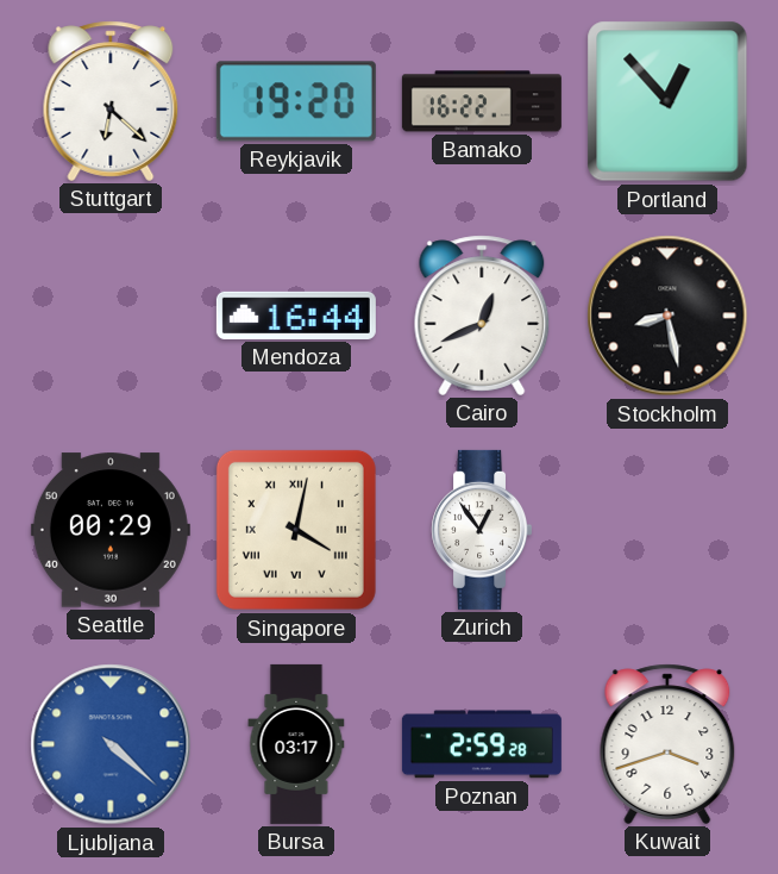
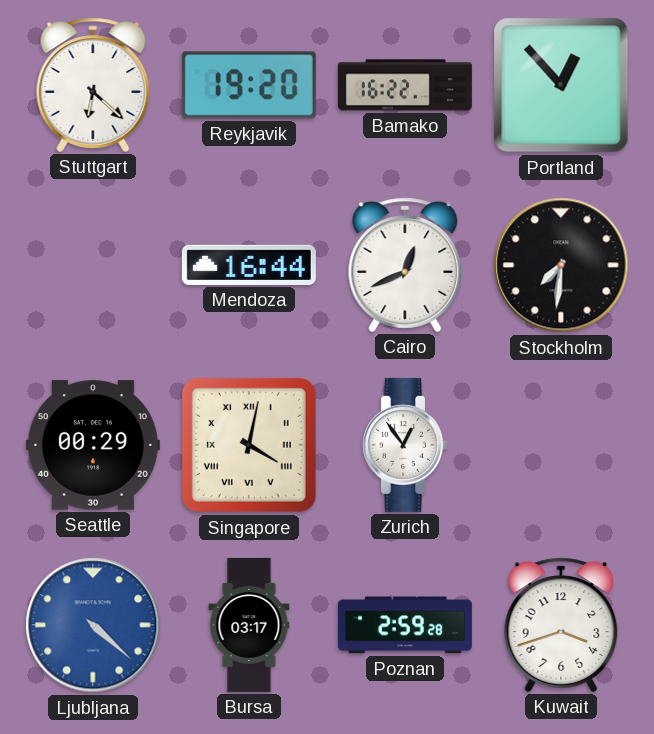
Stockholm: 8:28 -> 7:31 (561, 265)
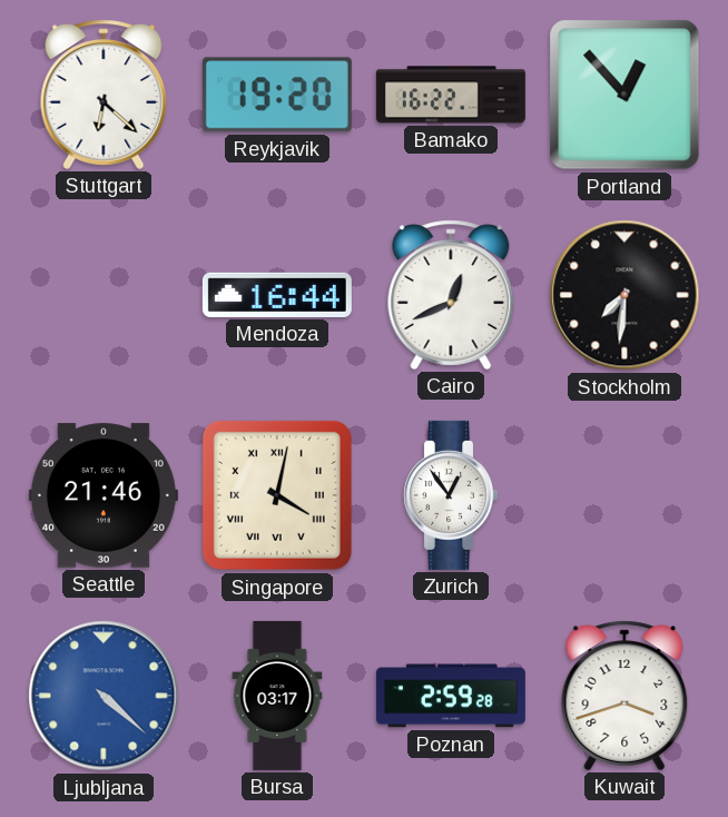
Seattle: 00:29 -> 21:46 (104, 495)
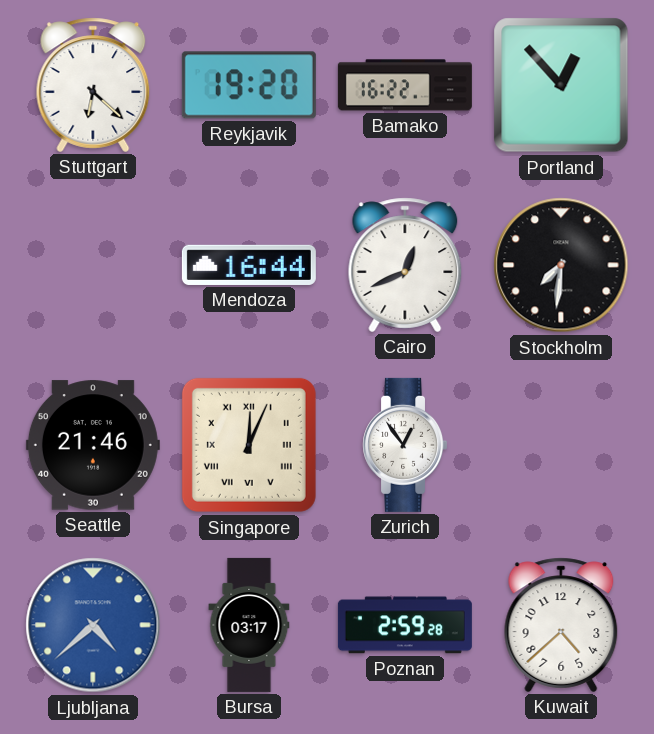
Singapore: 4:02 -> 12:04 (249, 445)
Ljubljana: 4:22 -> 4:38 (93, 625)
Kuwait: 3:42 -> 4:38 (561, 625)
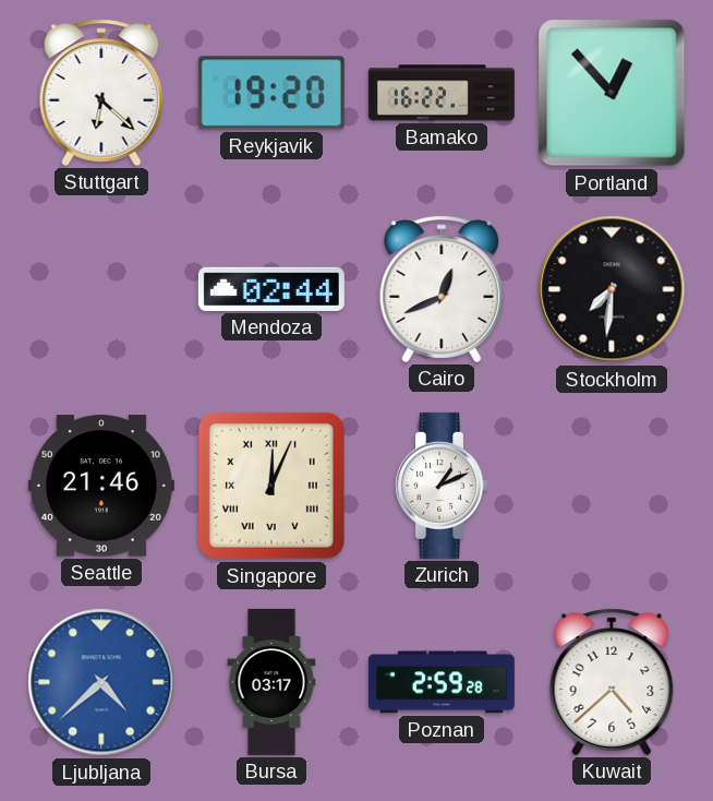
Mendoza: 16:44 -> 02:44 (271, 289)
Zurich: 12:54 -> 1:11 (442, 486)
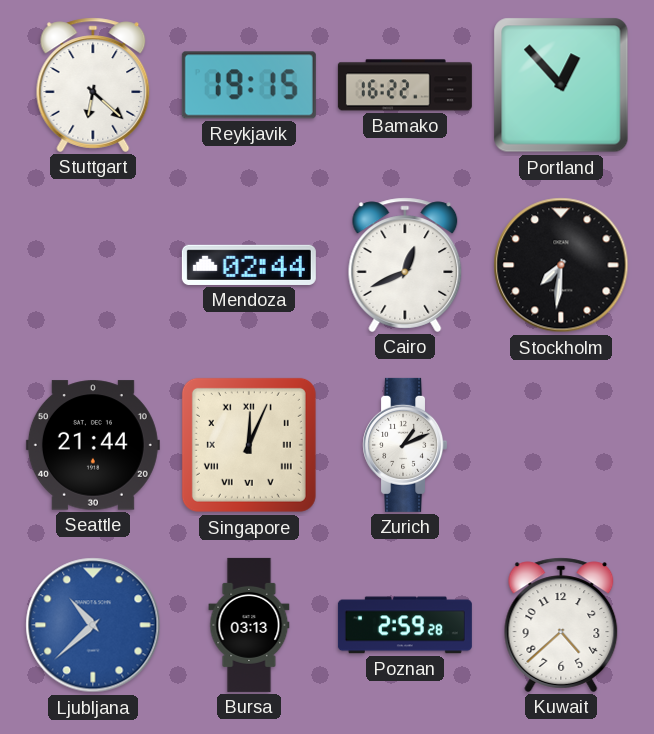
Reykjavik: 19:20 -> 19:15 (249, 85)
Seattle: 21:46 -> 21:44 (93, 445)
Ljubljana: 4:38 -> 10:38 (93, 625)
Bursa: 03:17 -> 03:13 (249, 625)
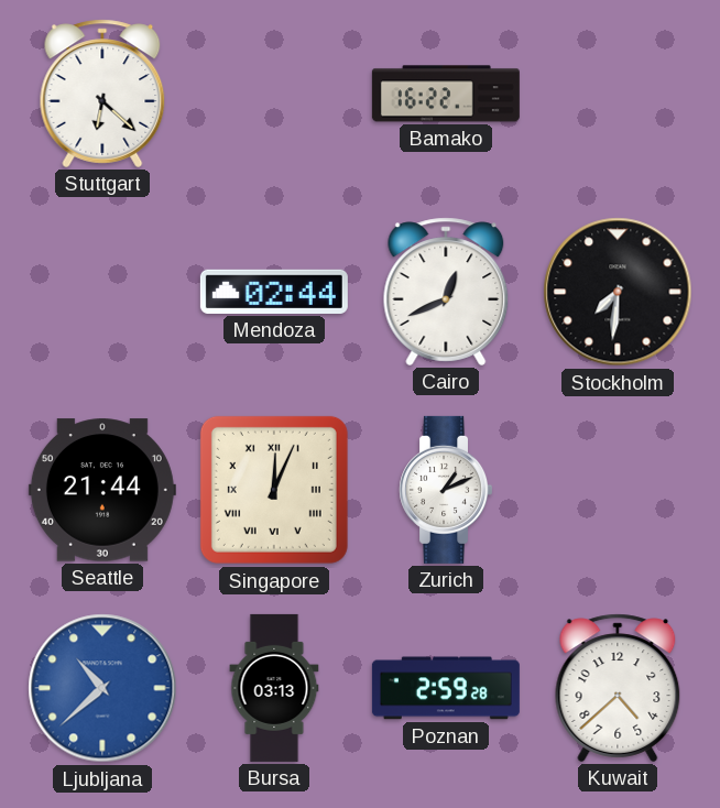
Reykjavik: 19:15 -> none (249, 85)
Portland: 12:53 -> none (561, 85)
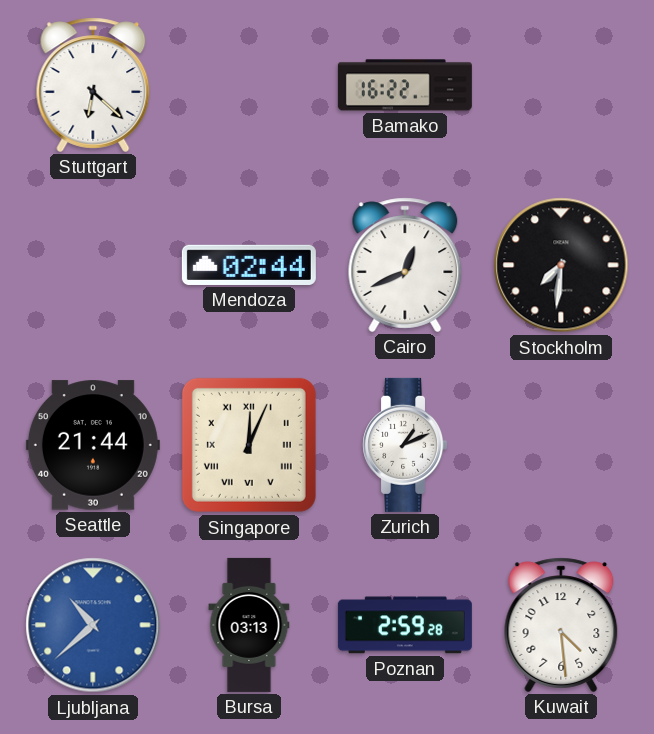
Kuwait: 4:38 -> 4:29 (561, 625)
